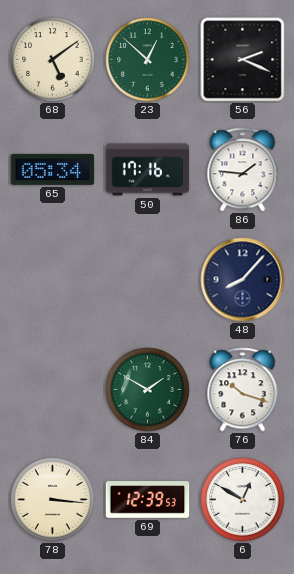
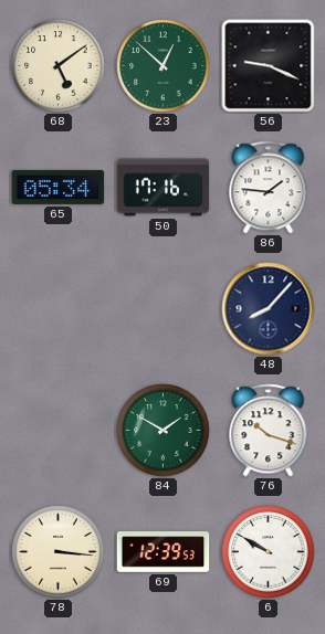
56: 2:19 -> 9:19 (269, 66)
6: 12:50 -> 9:50 (269, 552)
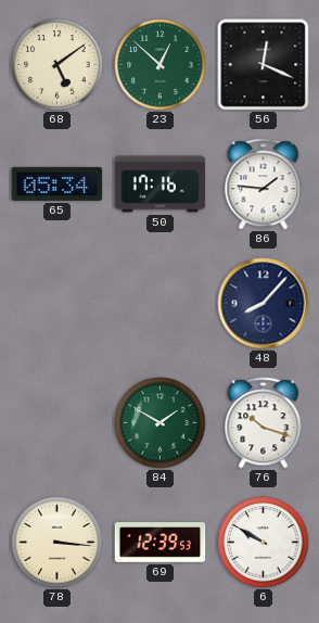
56: 9:19 -> 12:19 (264, 65)
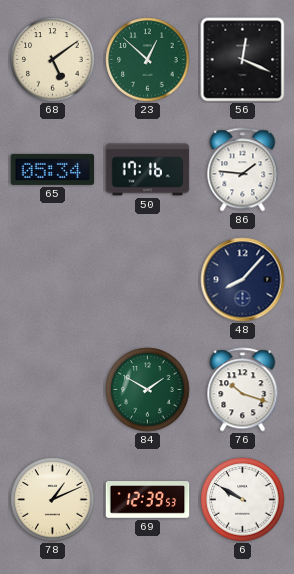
78: 3:16 -> 1:11 (53, 500)
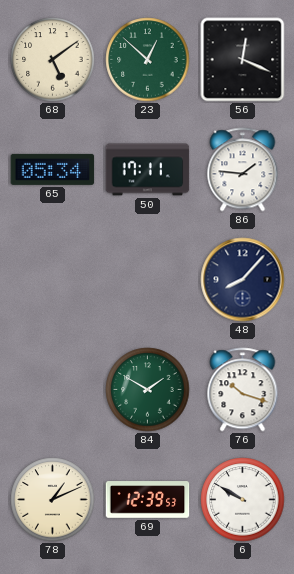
50: 17:16 -> 17:11 (148, 170)
